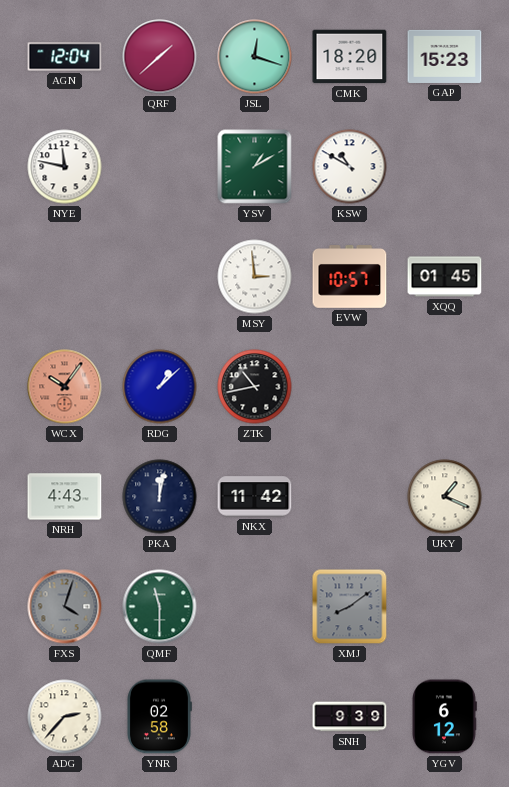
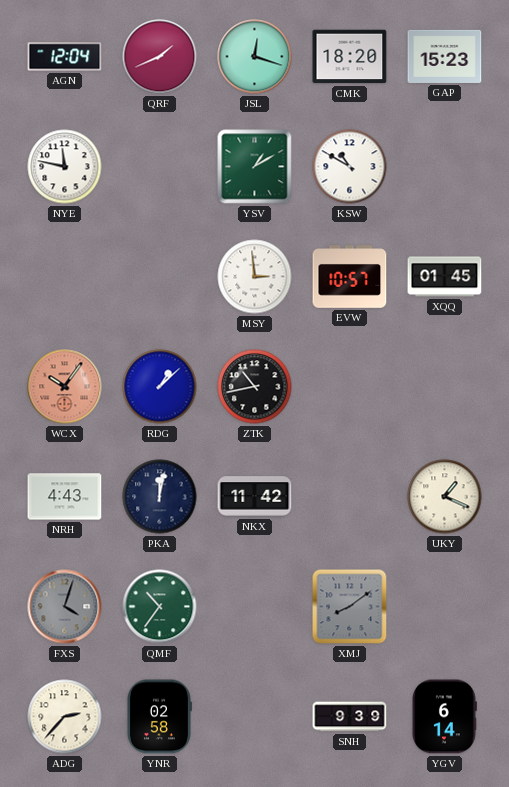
QRF: 1:38 -> 1:41 (160, 57)
QMF: 11:30 -> 10:36 (160, 607)
YGV: 6:12 -> 6:14 (445, 717)
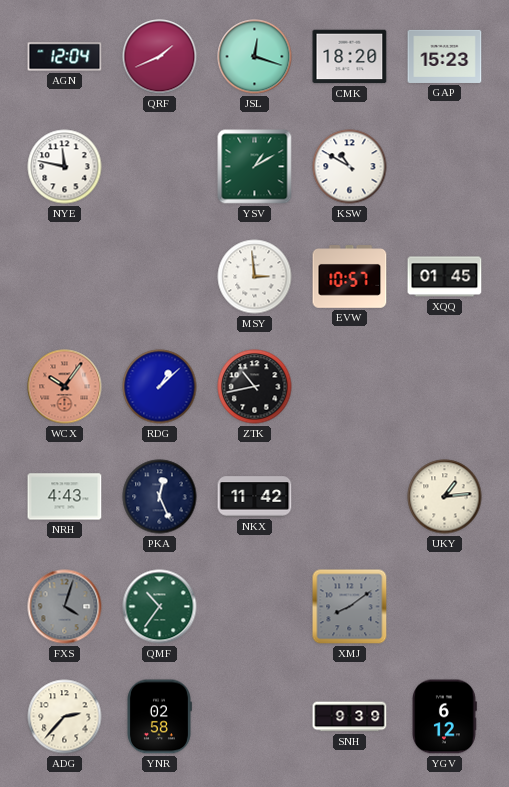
PKA: 12:02 -> 12:26 (160, 497)
UKY: 1:19 -> 1:14 (445, 497)
YGV: 6:14 -> 6:12 (445, 717)
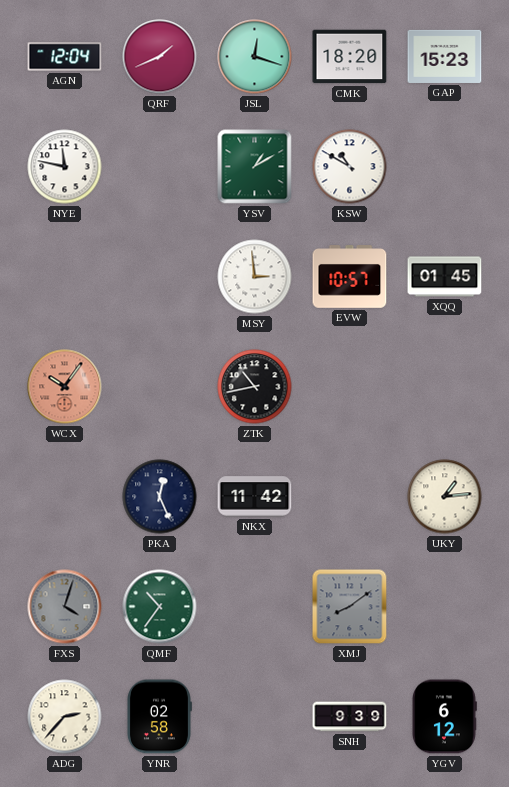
RDG: 1:08 -> none (160, 387)
NRH: 4:43 -> none (65, 497)
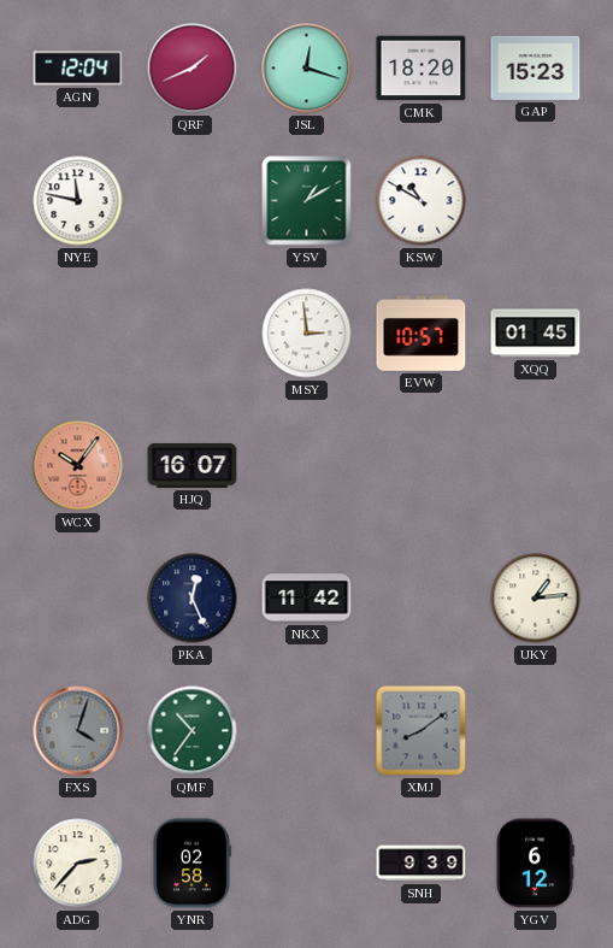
HJQ: none -> 16:07 (193, 466)
ZTK: 10:43 -> none (255, 387)
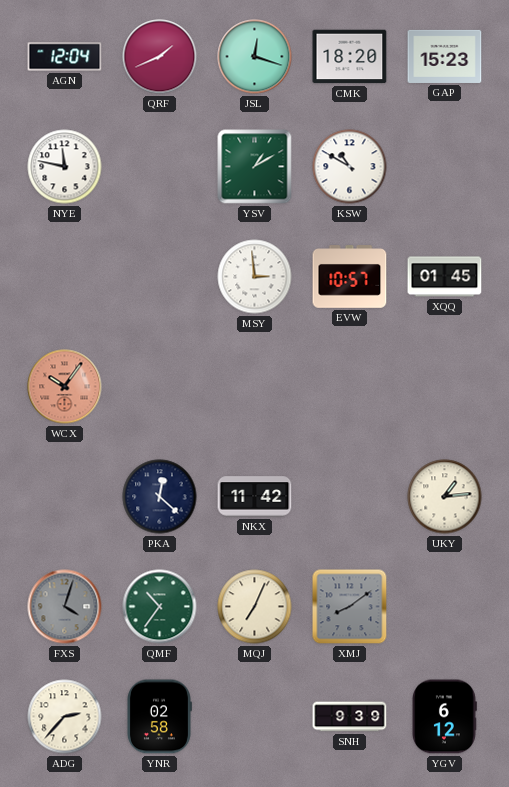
HJQ: 16:07 -> none (193, 466)
PKA: 12:26 -> 12:22 (160, 497)
MQJ: none -> 7:04 (255, 607)
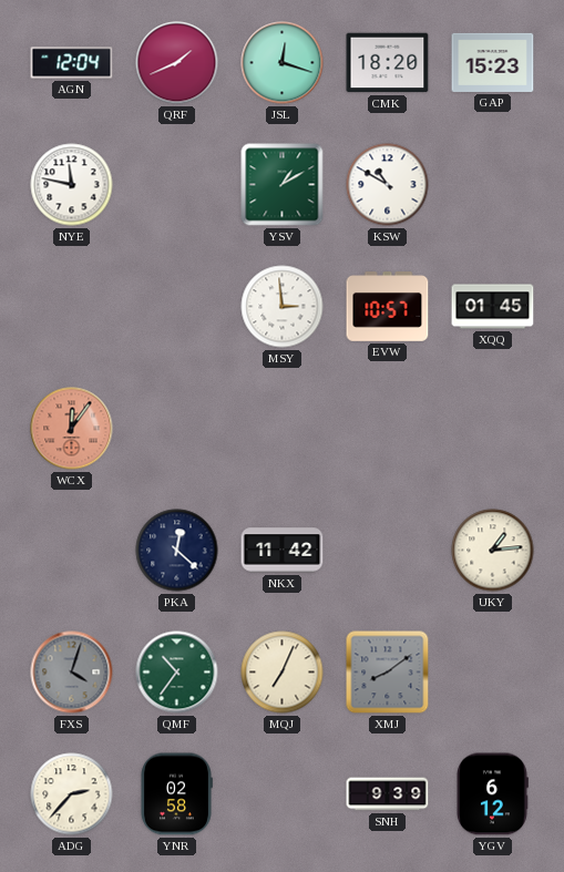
WCX: 10:06 -> 12:06 (72, 429)
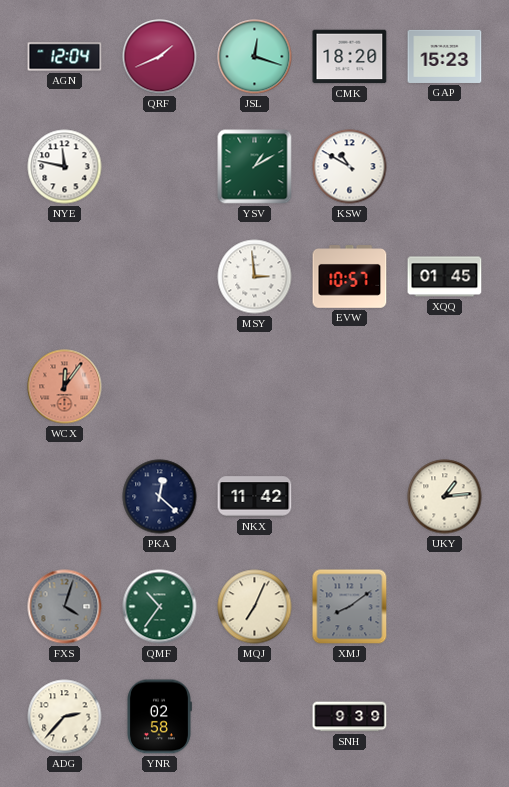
YGV: 6:12 -> none (493, 794)
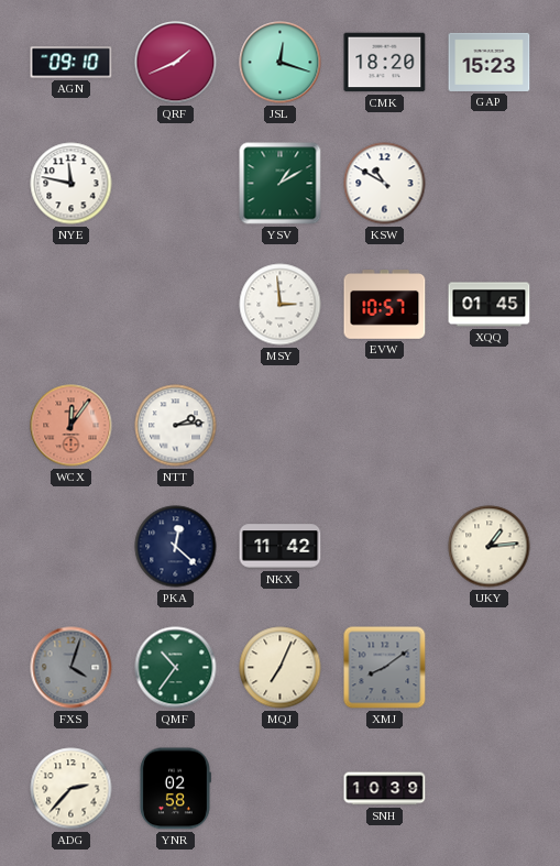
AGN: 12:04 -> 09:10 (72, 63)
NTT: none -> 2:14 (176, 426)
SNH: 9:39 -> 10:39 (385, 789)
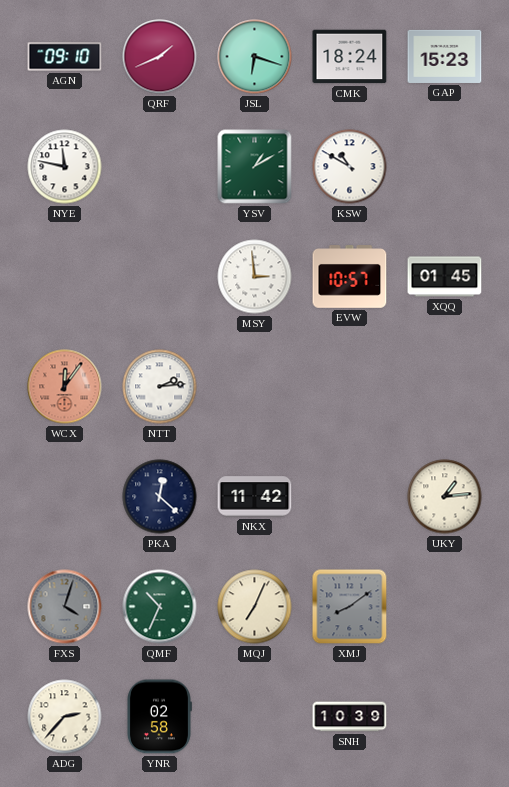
JSL: 12:18 -> 6:18 (255, 57)
CMK: 18:20 -> 18:24 (350, 57)
QMF: 10:36 -> 10:34 (160, 607)
